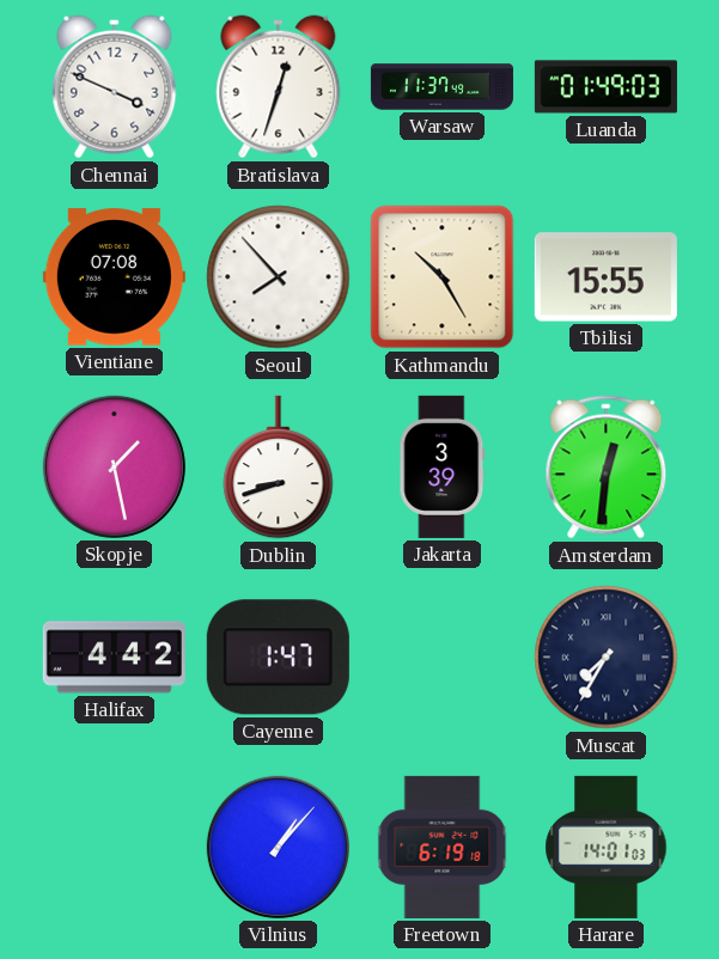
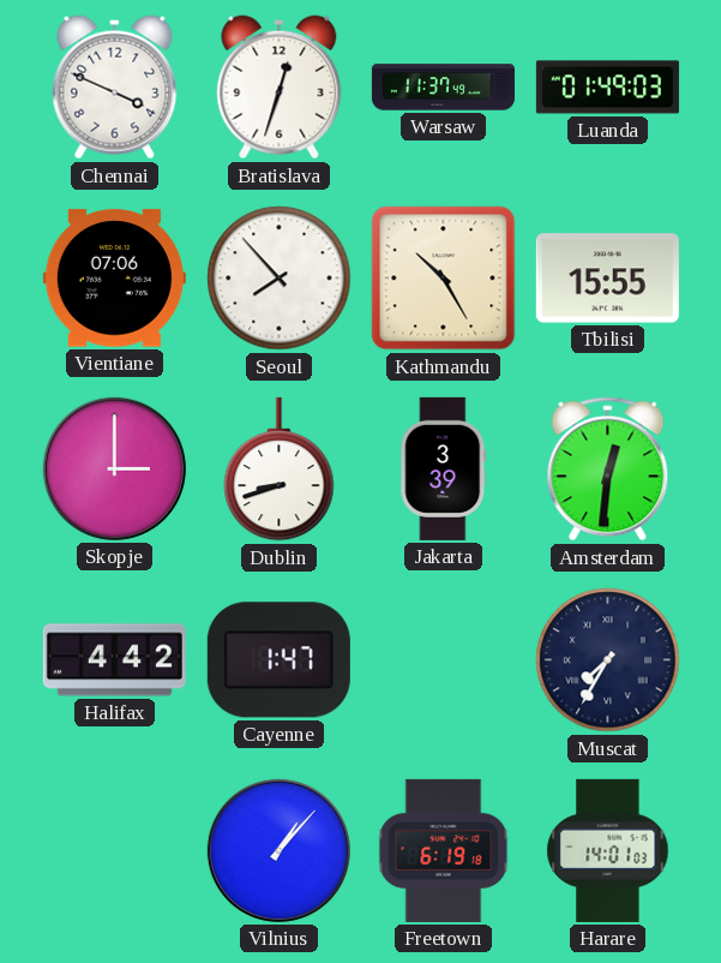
Vientiane: 07:08 -> 07:06 (114, 279)
Skopje: 1:28 -> 3:00 (114, 468)
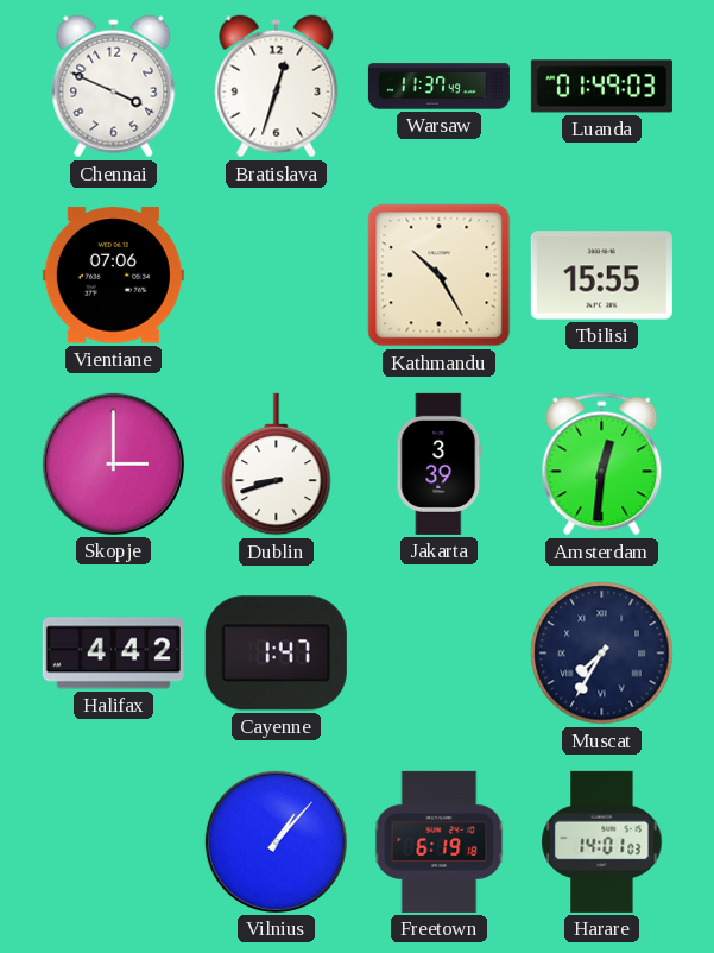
Seoul: 7:53 -> none (280, 279)
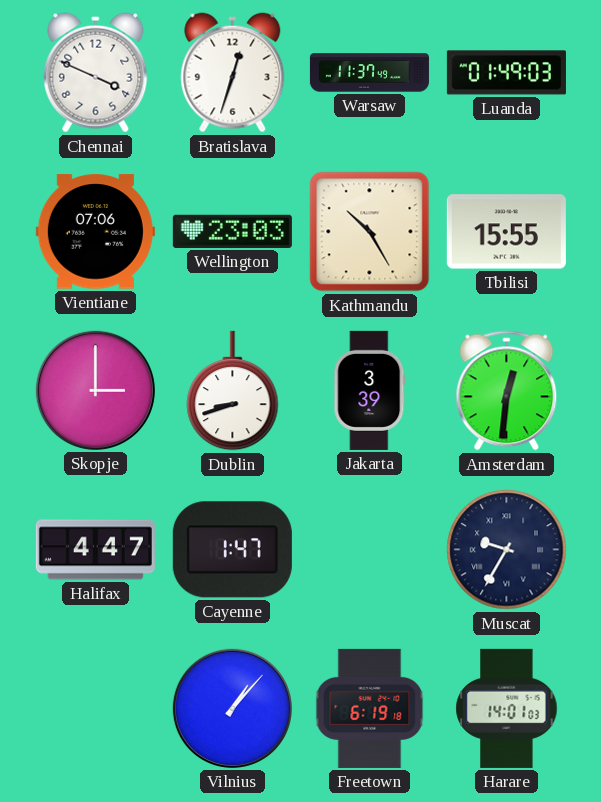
Wellington: none -> 23:03 (232, 231)
Halifax: 4:42 -> 4:47 (95, 550)
Muscat: 7:35 -> 9:35 (507, 550)
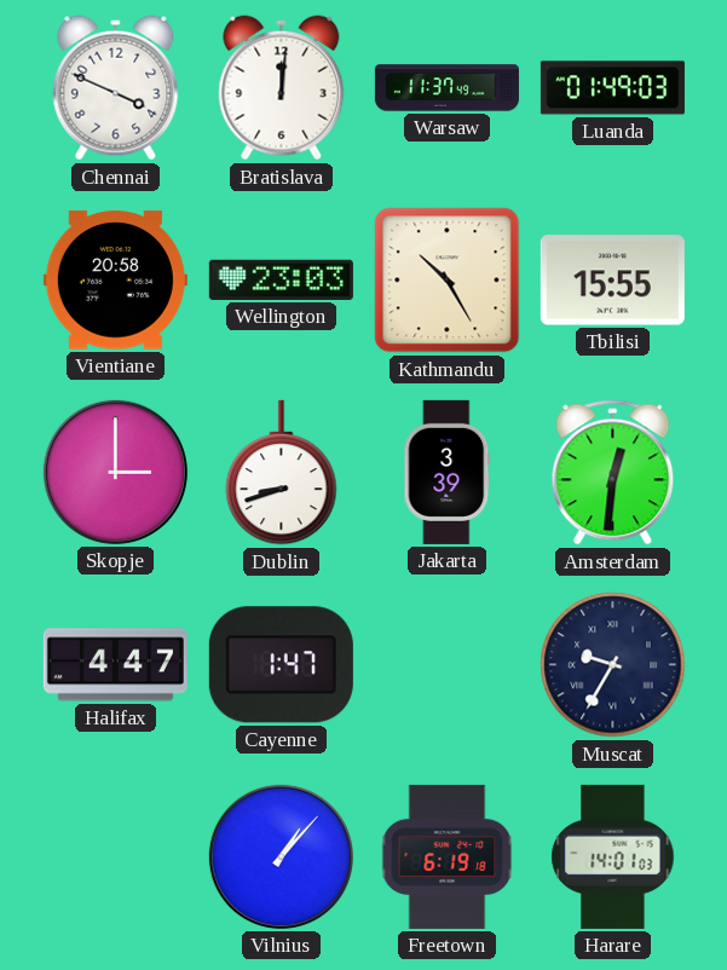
Bratislava: 12:33 -> 12:01 (282, 88)
Vientiane: 07:06 -> 20:58 (115, 281)
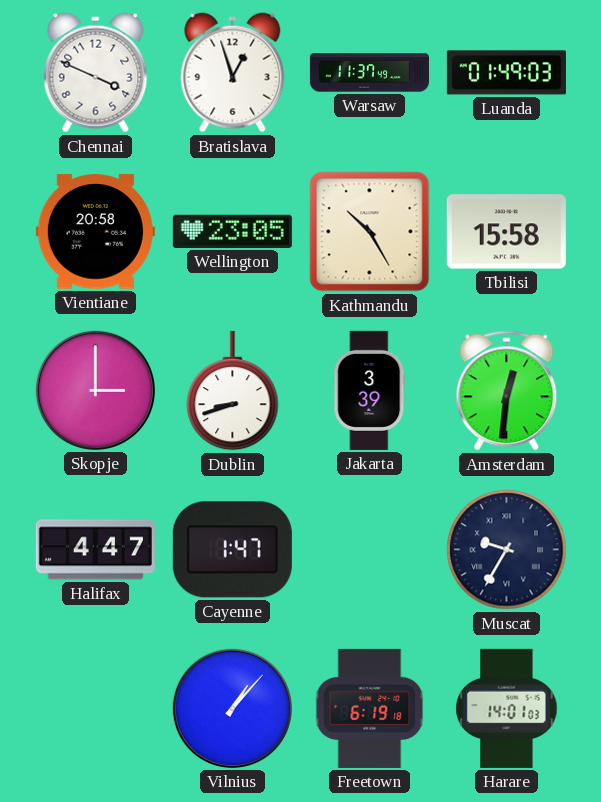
Bratislava: 12:01 -> 12:57 (233, 73)
Wellington: 23:03 -> 23:05 (232, 231)
Tbilisi: 15:55 -> 15:58 (506, 232)
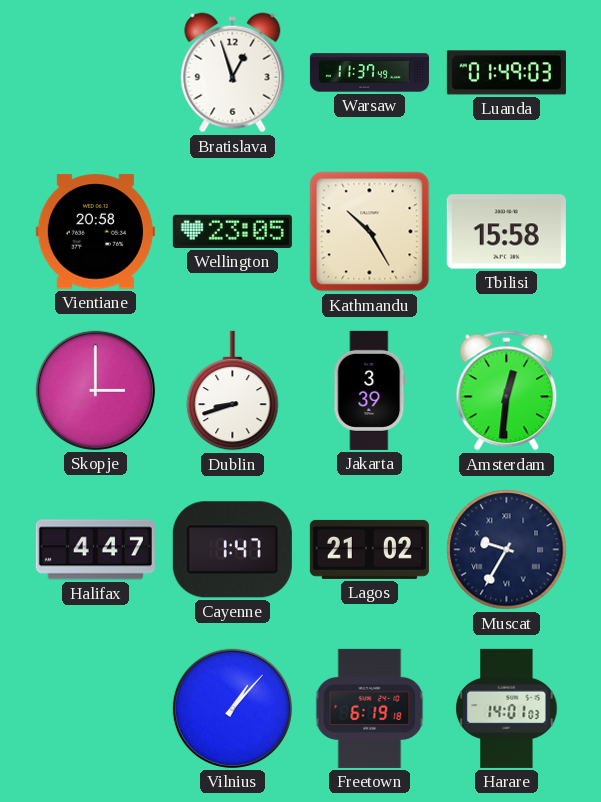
Chennai: 3:49 -> none (96, 73)
Lagos: none -> 21:02 (369, 549)
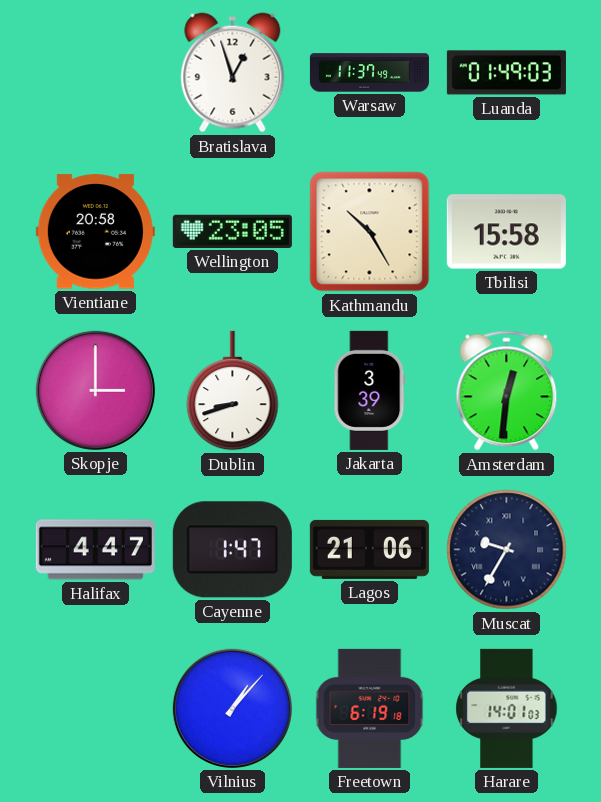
Lagos: 21:02 -> 21:06 (369, 549)
